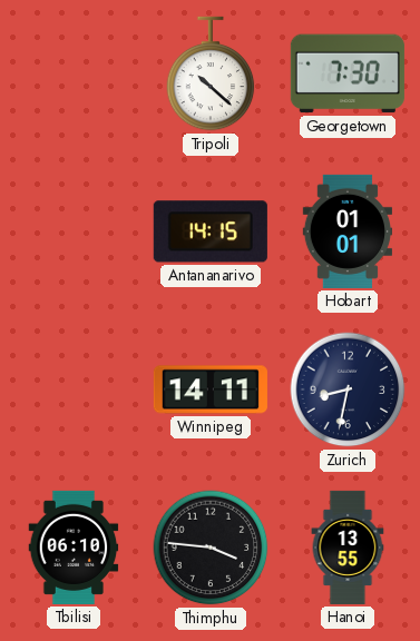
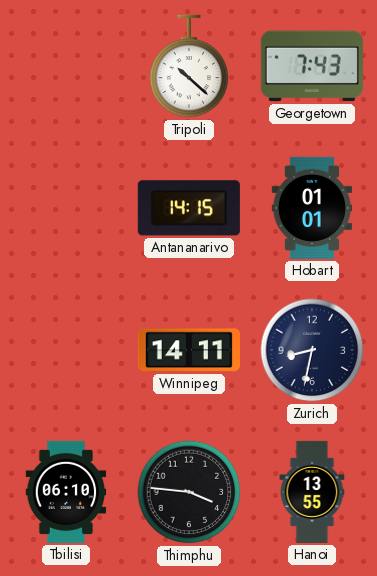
Georgetown: 7:30 -> 7:43 (312, 66)
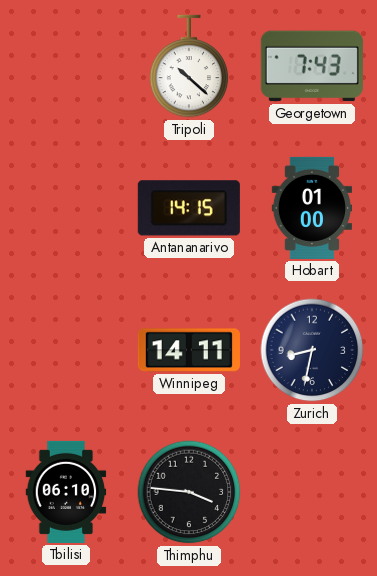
Hobart: 01:01 -> 01:00 (311, 208)
Hanoi: 13:55 -> none (312, 492)
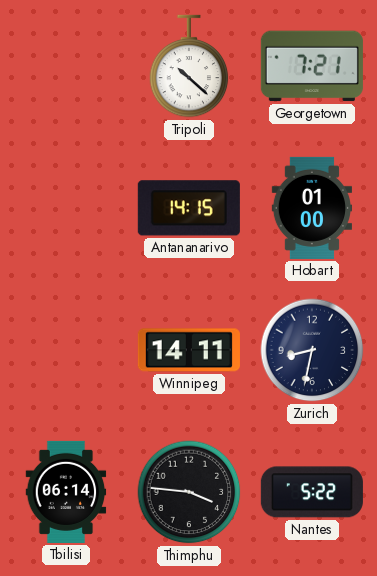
Georgetown: 7:43 -> 7:21 (312, 66)
Tbilisi: 06:10 -> 06:14 (66, 492)
Nantes: none -> 5:22 (312, 492)
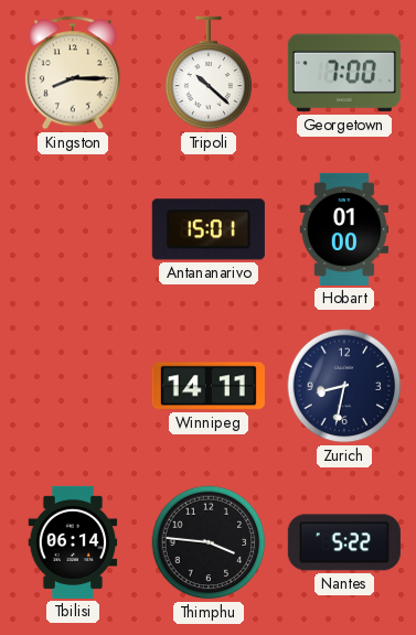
Kingston: none -> 8:15 (73, 73)
Georgetown: 7:21 -> 7:00 (344, 73)
Antananarivo: 14:15 -> 15:01 (209, 229)
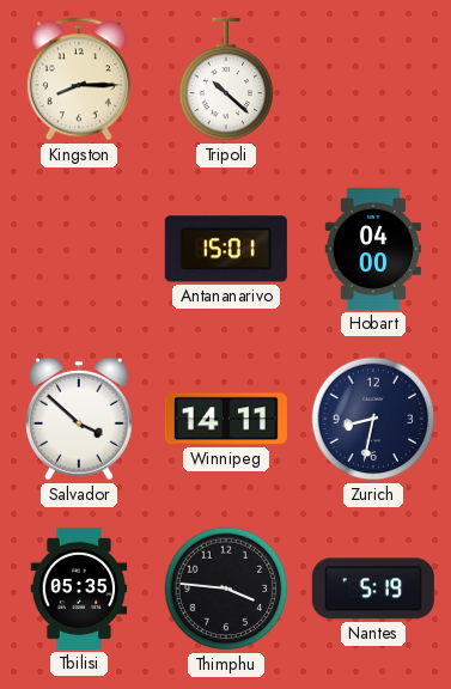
Georgetown: 7:00 -> none (344, 73)
Hobart: 01:00 -> 04:00 (372, 249)
Salvador: none -> 3:52 (79, 419)
Tbilisi: 06:14 -> 05:35 (79, 589)
Nantes: 5:22 -> 5:19 (373, 589)
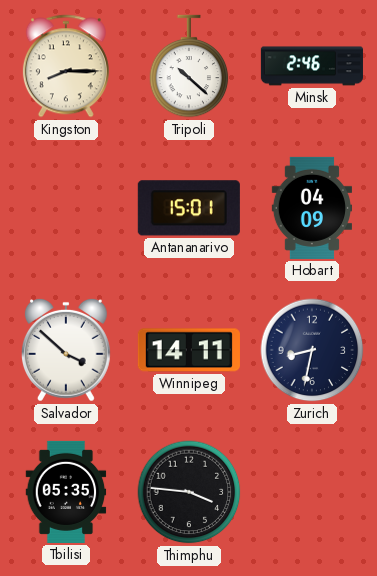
Minsk: none -> 2:46 (312, 66)
Hobart: 04:00 -> 04:09 (311, 208)
Nantes: 5:19 -> none (373, 589)
